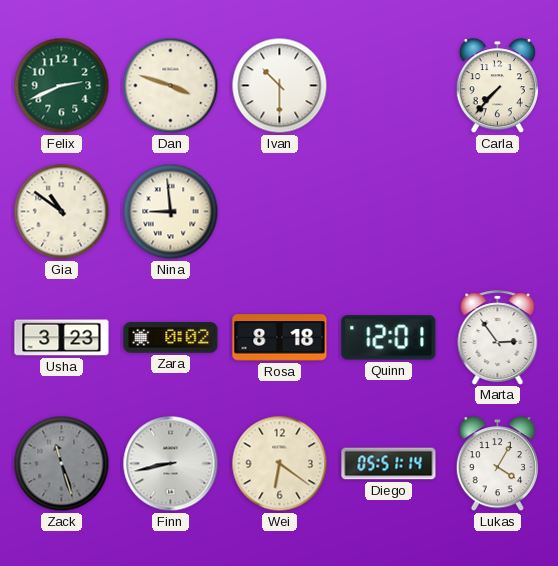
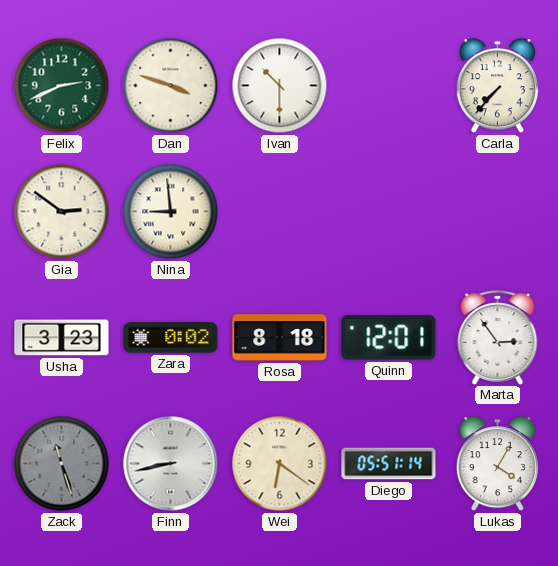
Gia: 10:51 -> 2:51 (62, 212)
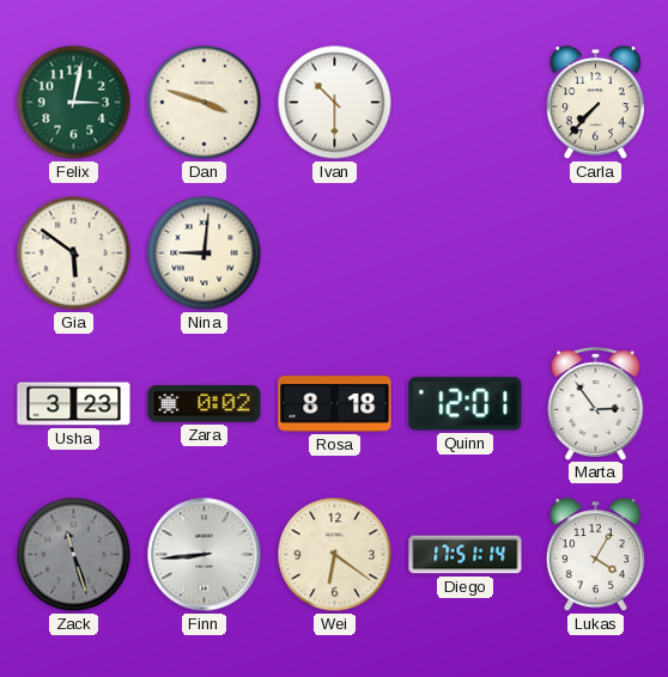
Felix: 2:41 -> 3:02 (74, 103)
Gia: 2:51 -> 5:51 (74, 254)
Nina: 8:59 -> 9:01 (205, 254)
Finn: 8:43 -> 8:44 (205, 555)
Diego: 05:51 -> 17:51 (466, 555)
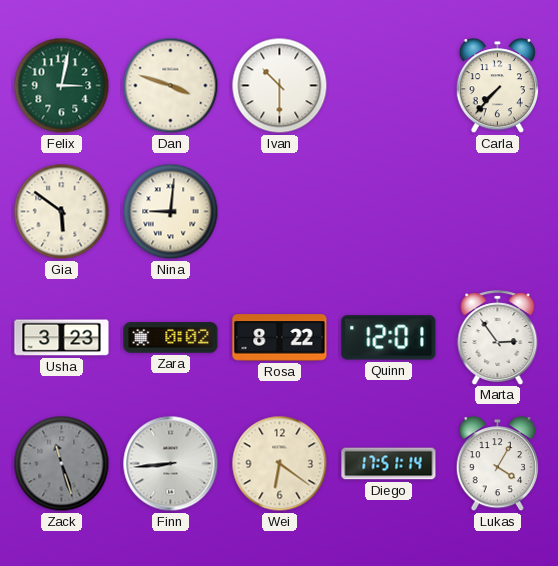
Rosa: 8:18 -> 8:22 (280, 338)
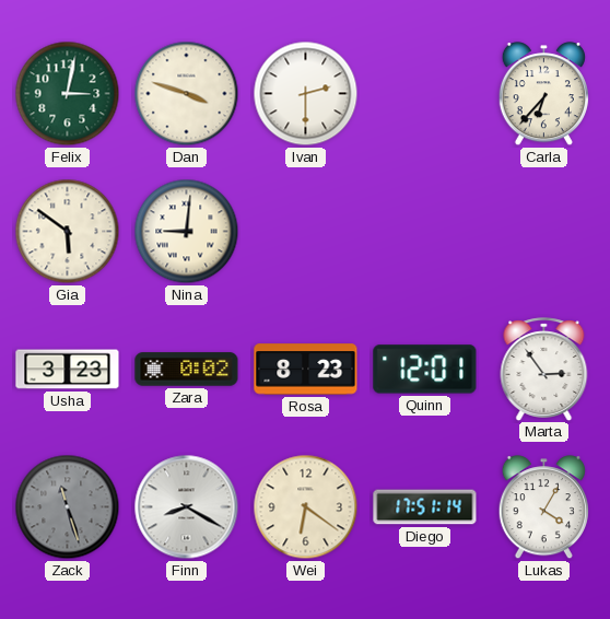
Ivan: 10:30 -> 2:30 (306, 94)
Carla: 7:37 -> 6:37 (543, 94)
Rosa: 8:22 -> 8:23 (306, 370)
Finn: 8:44 -> 8:20 (187, 507)
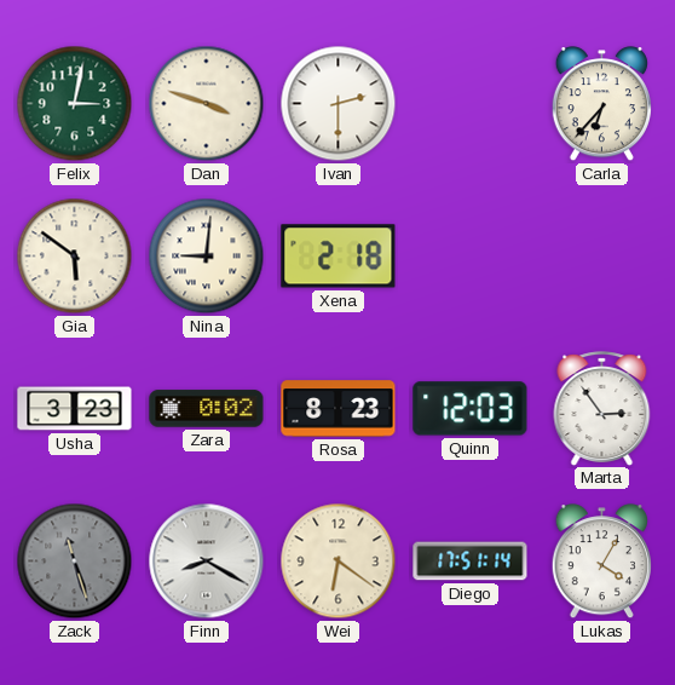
Xena: none -> 2:18 (339, 257)
Quinn: 12:01 -> 12:03 (471, 409)
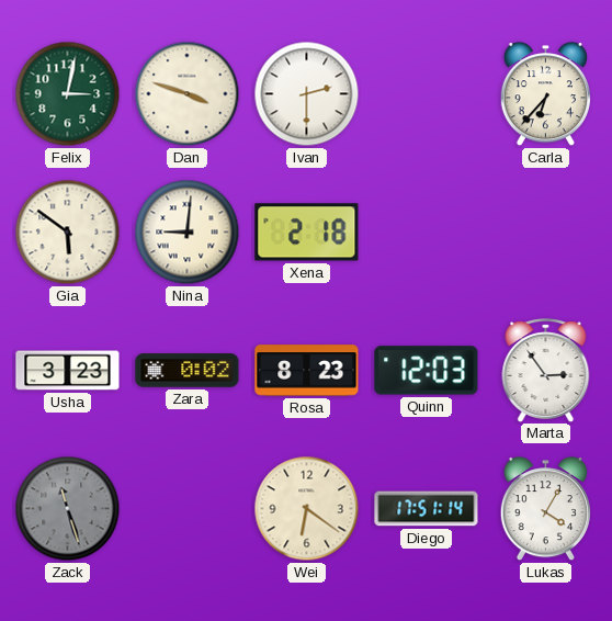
Finn: 8:20 -> none (207, 562)
